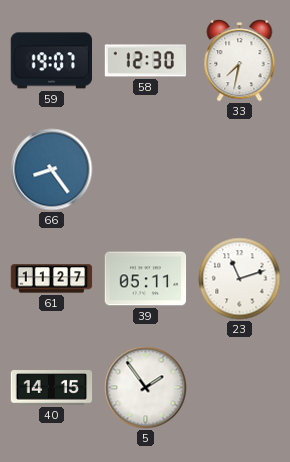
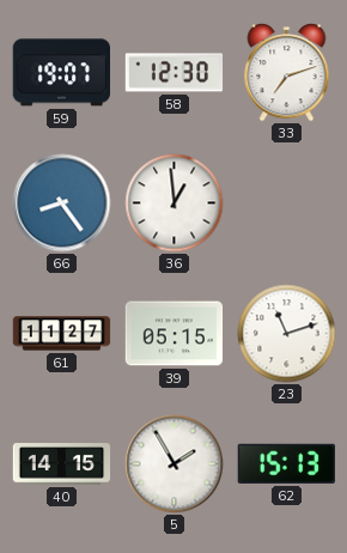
33: 7:32 -> 7:12 (287, 73)
36: none -> 12:59 (175, 203)
39: 05:11 -> 05:15 (175, 334)
5: 1:54 -> 1:55 (175, 464)
62: none -> 15:13 (286, 463)
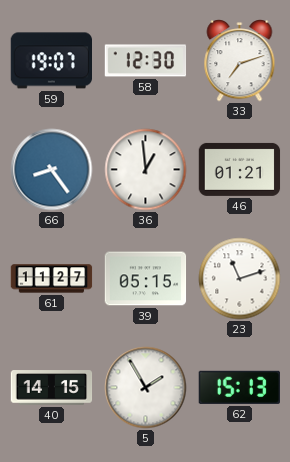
46: none -> 01:21 (240, 169)
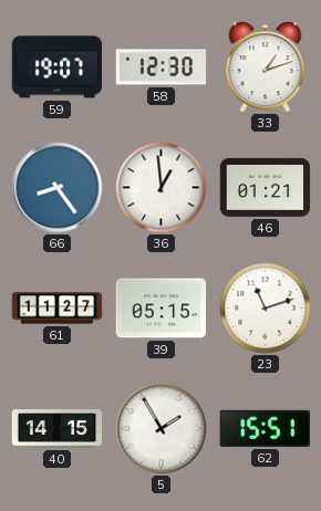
33: 7:12 -> 1:12 (266, 67)
62: 15:13 -> 15:51 (265, 428)
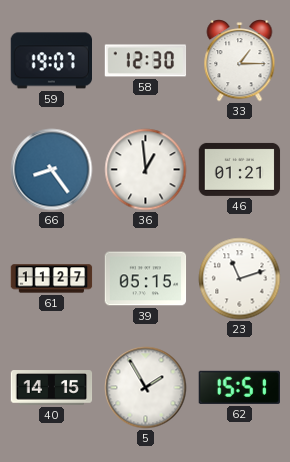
33: 1:12 -> 1:15 (240, 61)
